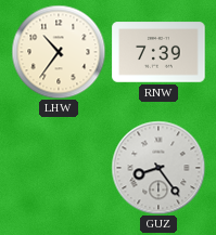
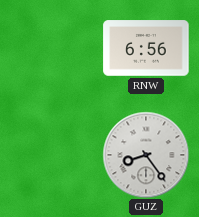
LHW: 10:36 -> none (59, 52)
RNW: 7:39 -> 6:56 (146, 48)
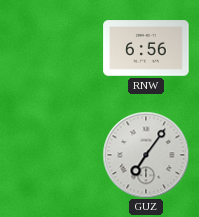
GUZ: 8:24 -> 7:06 (146, 155)
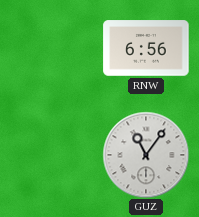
GUZ: 7:06 -> 11:06 (146, 155)
